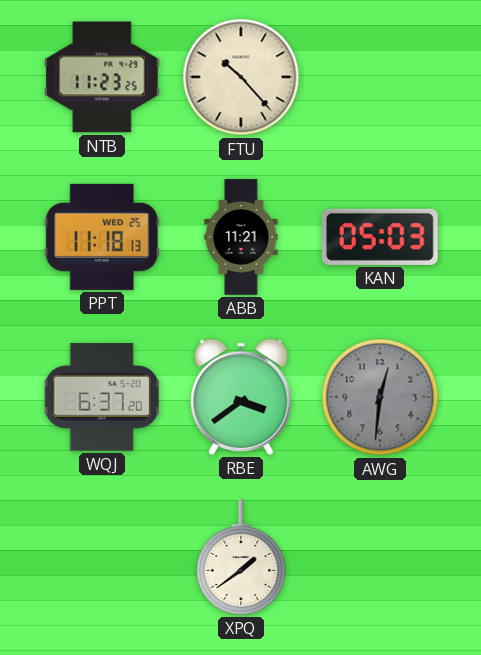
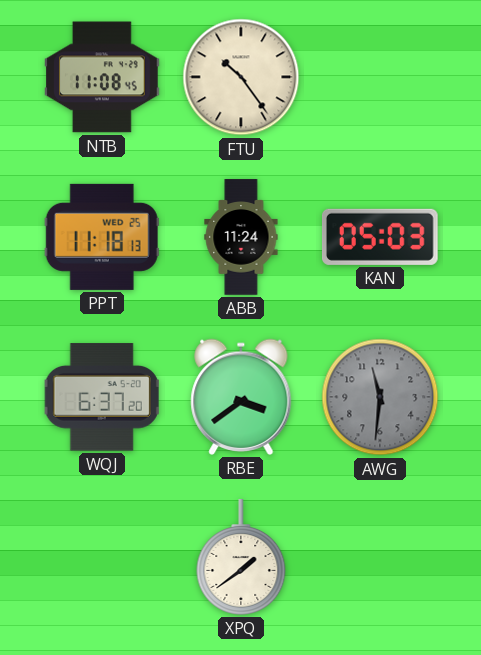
NTB: 11:23 -> 11:08 (102, 77)
FTU: 10:23 -> 10:24 (241, 77)
ABB: 11:21 -> 11:24 (241, 237)
AWG: 12:31 -> 11:31 (380, 397)
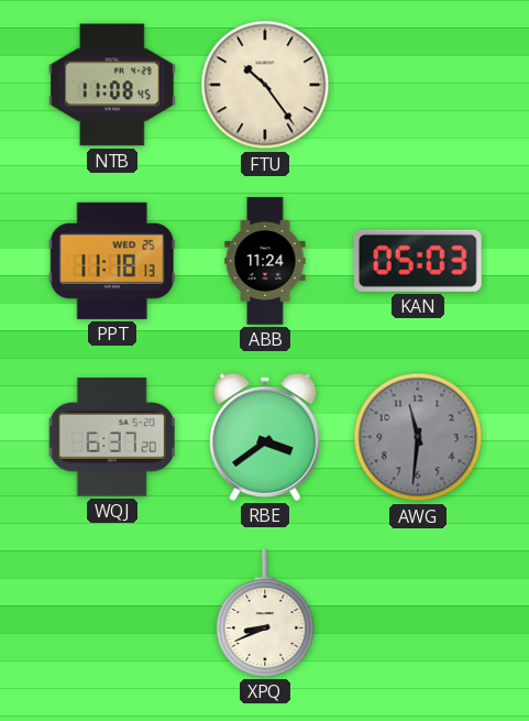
XPQ: 1:39 -> 8:41 (265, 613)
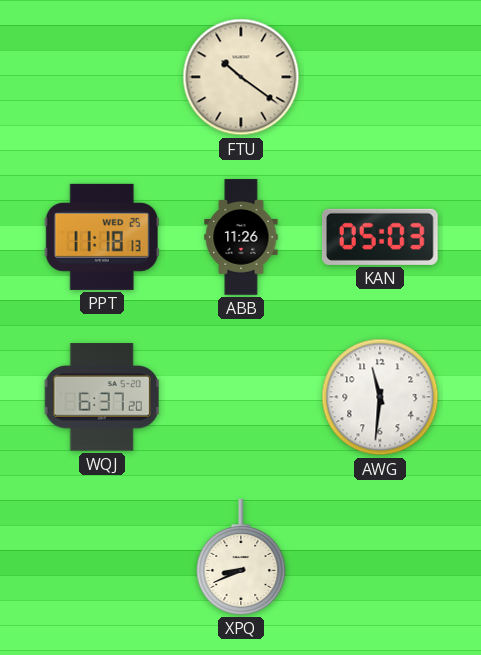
NTB: 11:08 -> none (112, 85)
FTU: 10:24 -> 10:21 (241, 77)
ABB: 11:24 -> 11:26 (241, 237)
RBE: 3:39 -> none (265, 437)
AWG dial: grey -> white (380, 397)
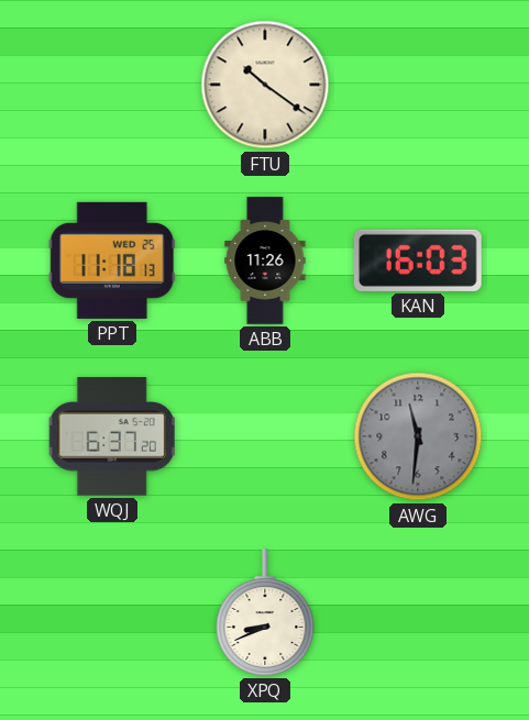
KAN: 05:03 -> 16:03 (418, 261)
AWG dial: white -> grey (418, 436)
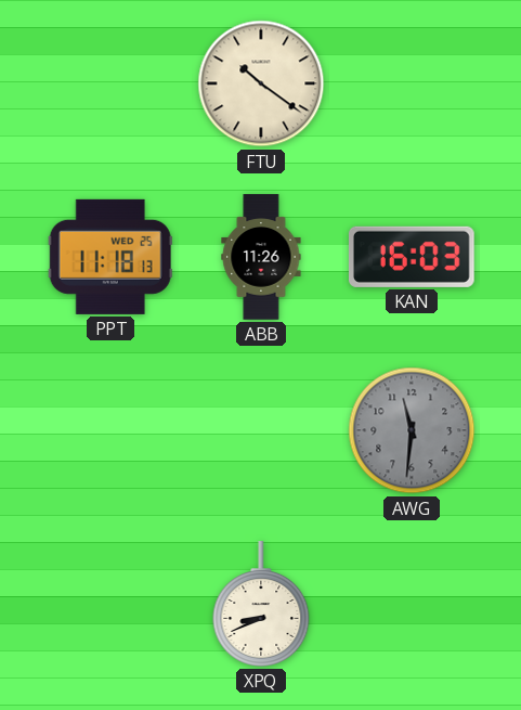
WQJ: 6:37 -> none (112, 436)
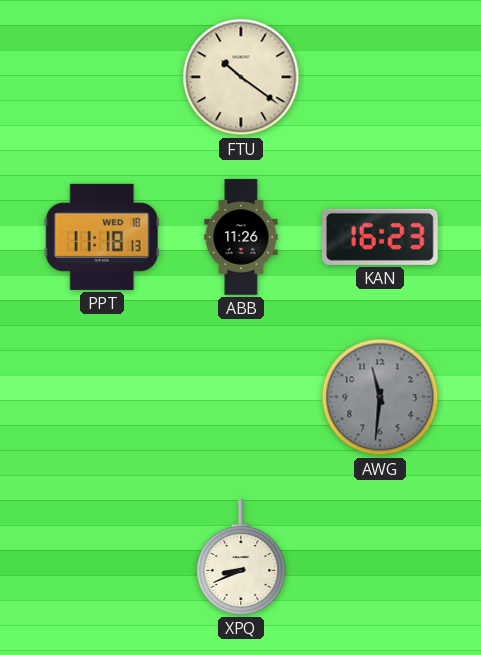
PPT date: WED 25 -> WED 18 (102, 237)
KAN: 16:03 -> 16:23 (380, 237)
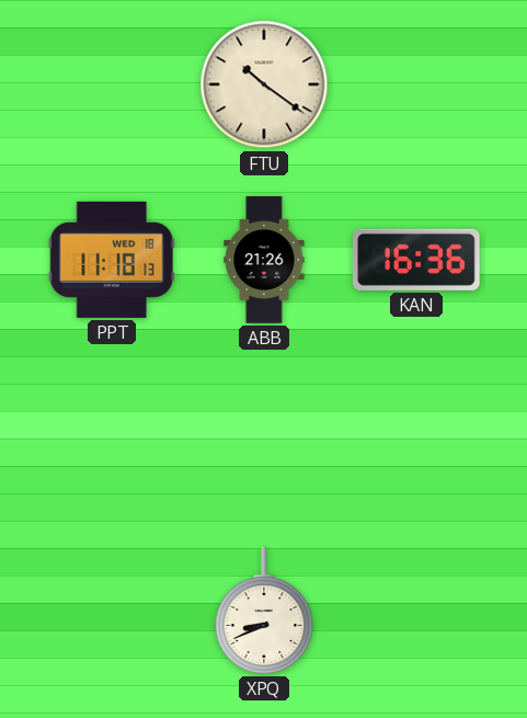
ABB: 11:26 -> 21:26 (264, 260)
KAN: 16:23 -> 16:36 (416, 260)
AWG: 11:31 -> none (380, 397)
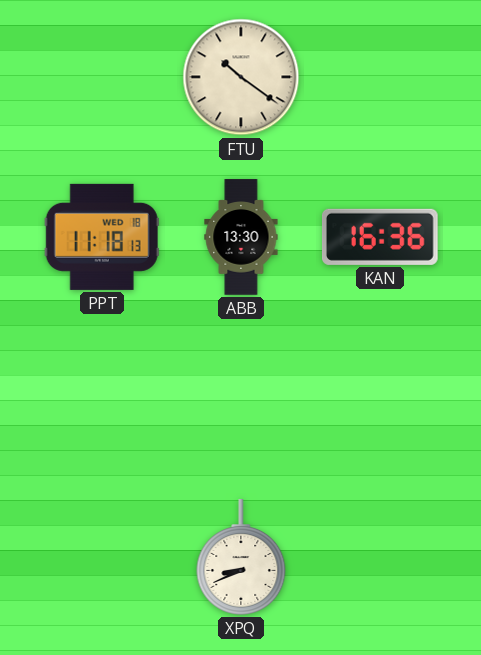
ABB: 21:26 -> 13:30 (241, 237)
